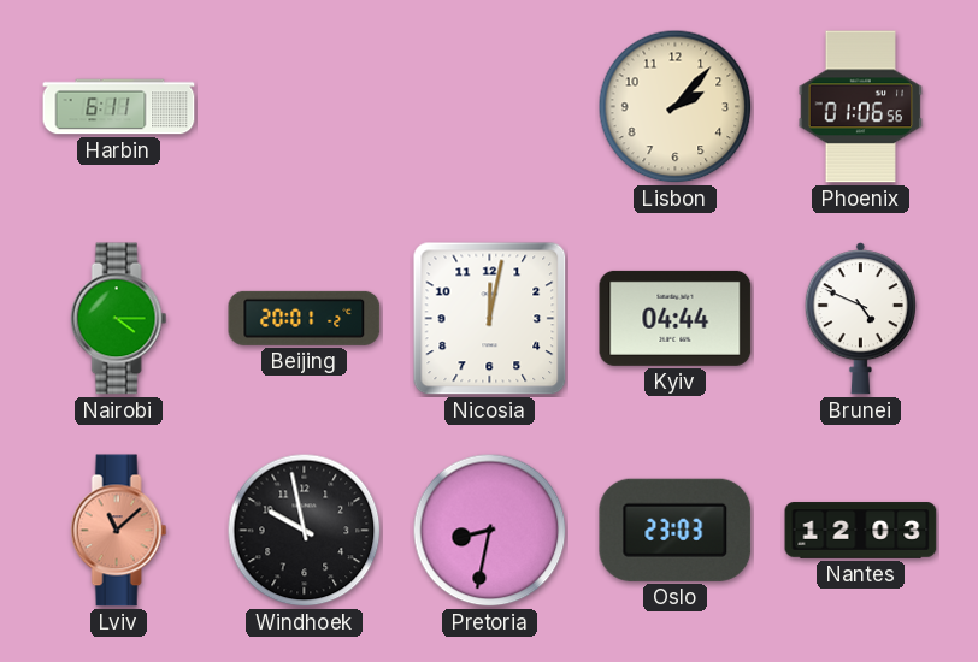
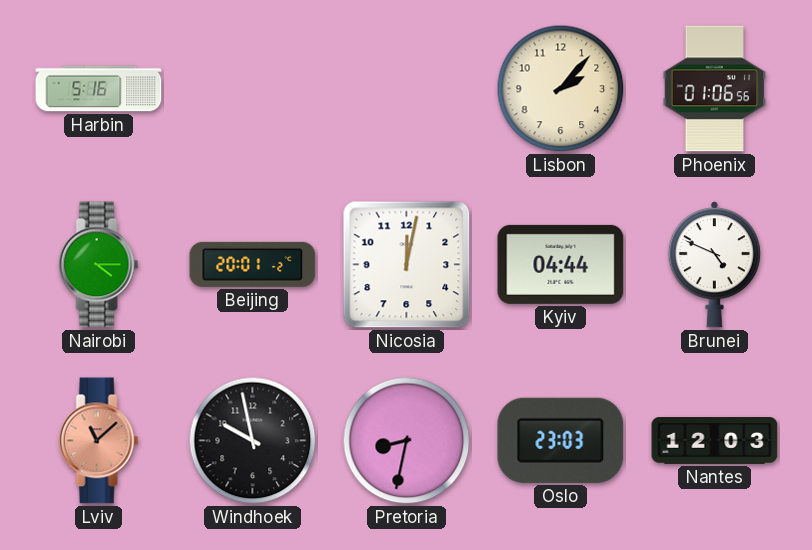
Harbin: 6:11 -> 5:16 (99, 89)
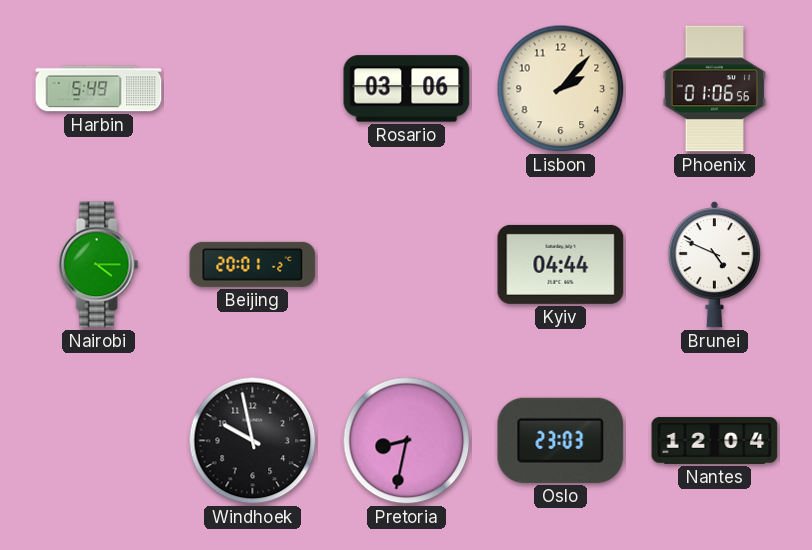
Harbin: 5:16 -> 5:49 (99, 89)
Rosario: none -> 03:06 (407, 89)
Nicosia: 12:02 -> none (407, 265)
Lviv: 11:08 -> none (99, 441)
Nantes: 12:03 -> 12:04 (715, 441)
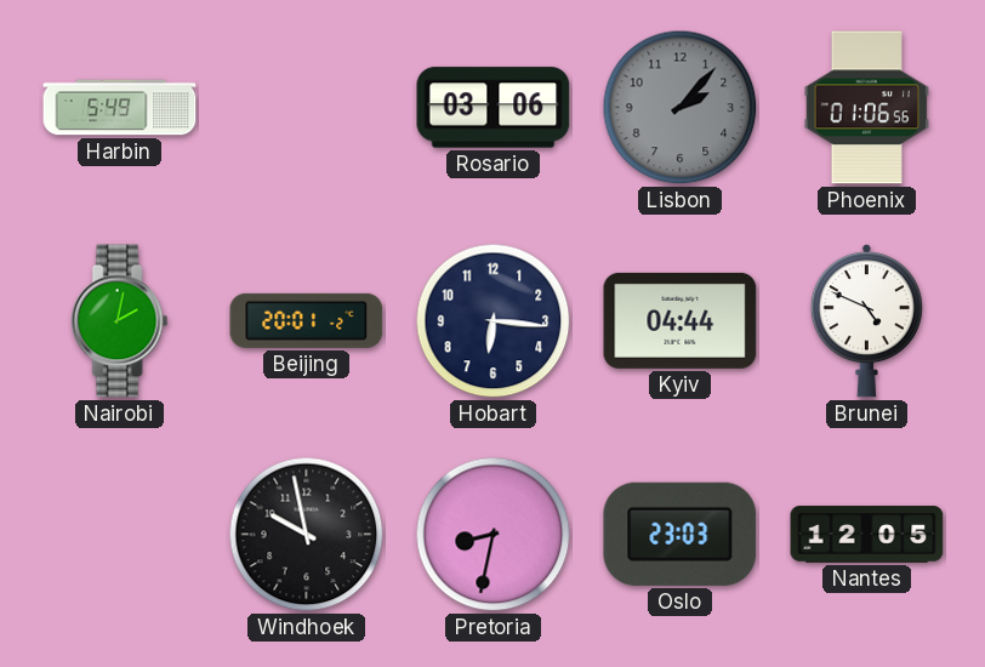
Lisbon dial: cream -> grey (681, 108)
Nairobi: 4:15 -> 2:02 (120, 321)
Hobart: none -> 6:16 (494, 321)
Nantes: 12:04 -> 12:05 (867, 535)
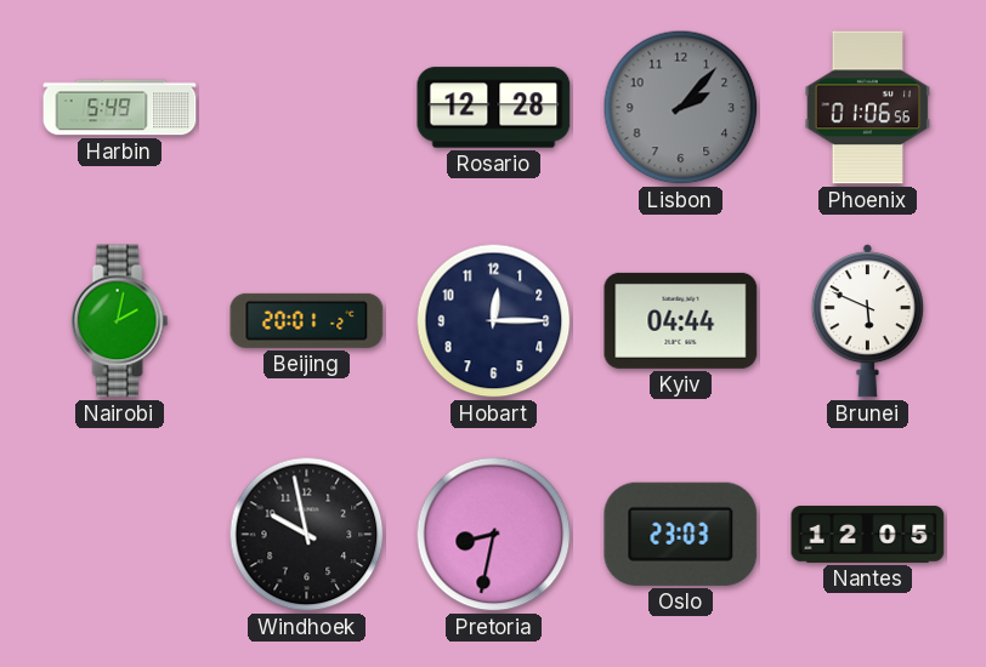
Rosario: 03:06 -> 12:28 (494, 108)
Hobart: 6:16 -> 12:15 (494, 321)
Brunei: 4:49 -> 5:49 (867, 321)
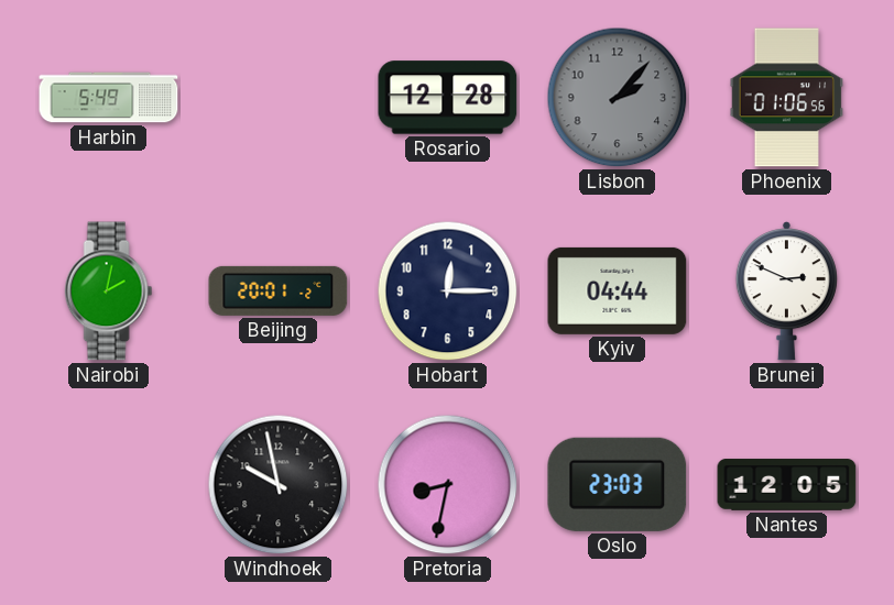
Brunei: 5:49 -> 2:49 (786, 291)
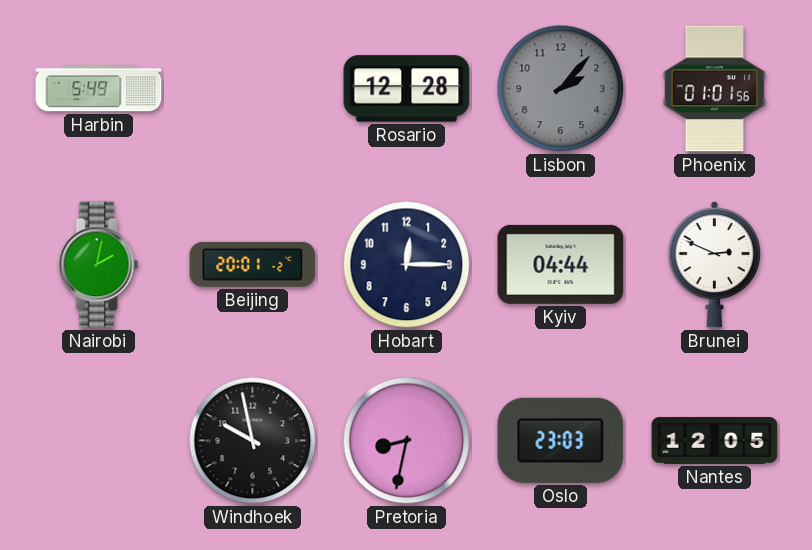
Phoenix: 01:06 -> 01:01 (715, 89)
